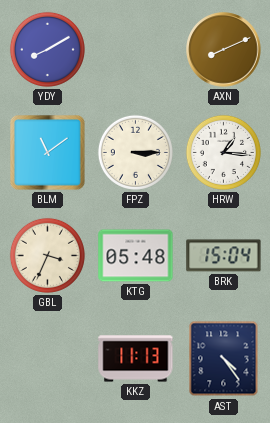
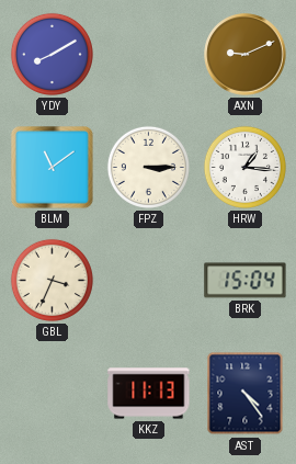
AXN: 8:11 -> 9:11 (246, 55)
KTG: 05:48 -> none (136, 256)
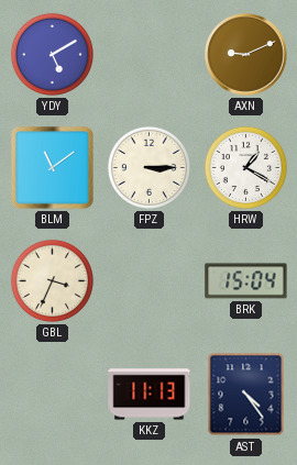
YDY: 8:10 -> 5:10 (52, 54)
HRW: 1:16 -> 1:20 (245, 167)
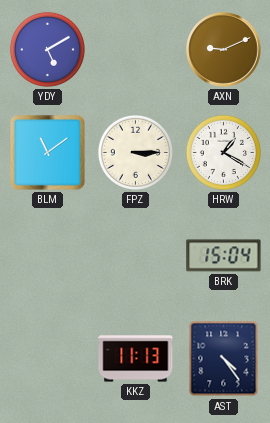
GBL: 3:34 -> none (52, 280)
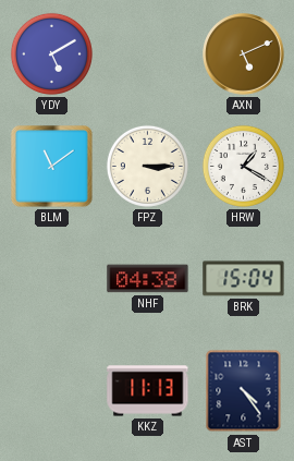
AXN: 9:11 -> 5:11 (244, 54)
NHF: none -> 04:38 (148, 279)
